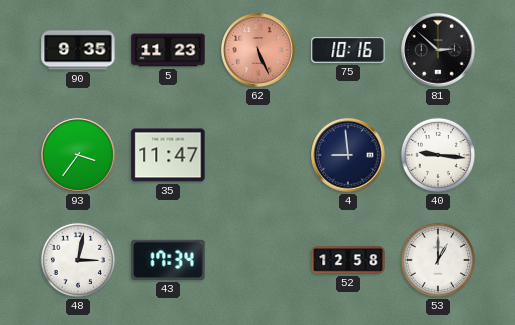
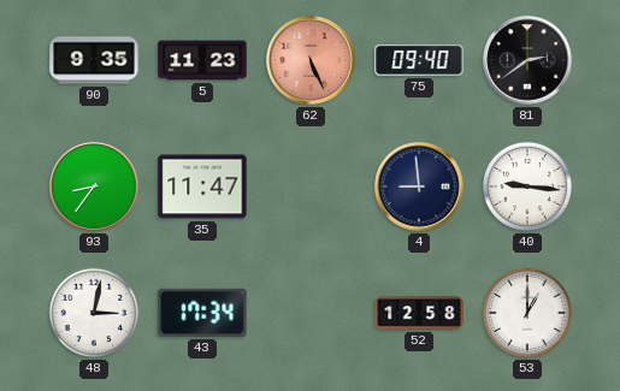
75: 10:16 -> 09:40 (419, 60)
81: 2:52 -> 2:39 (527, 60)
93: 3:36 -> 8:36 (94, 186)
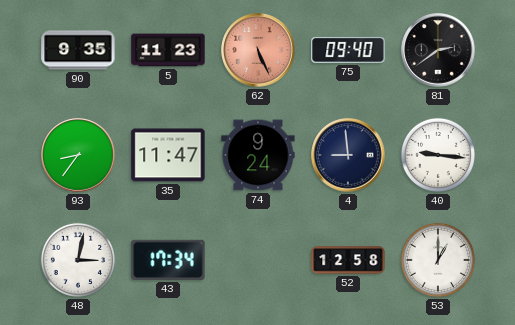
74: none -> 9:24 (258, 155)
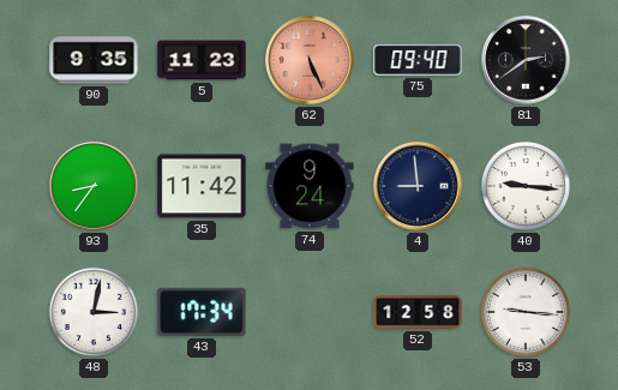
35: 11:47 -> 11:42 (202, 186)
53: 1:00 -> 9:16 (526, 312)
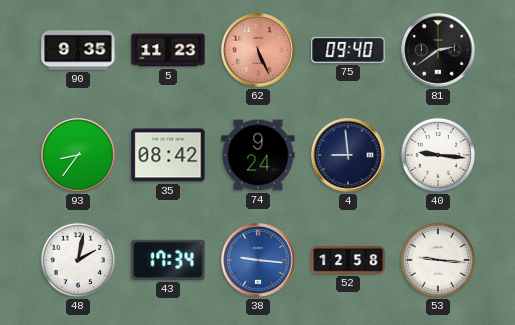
35: 11:42 -> 08:42 (168, 155)
48: 3:02 -> 2:02 (78, 260)
38: none -> 9:16 (258, 260)
